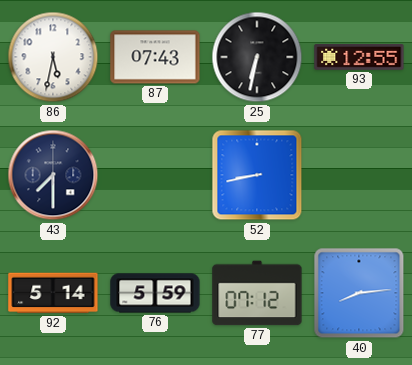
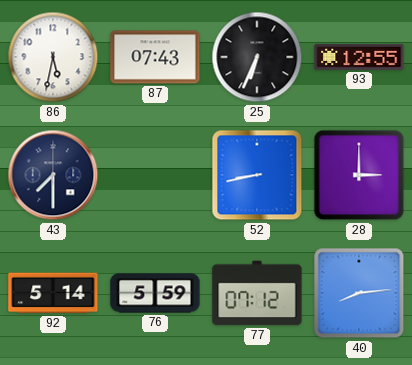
25: 6:32 -> 6:34 (257, 57)
28: none -> 3:00 (359, 175)
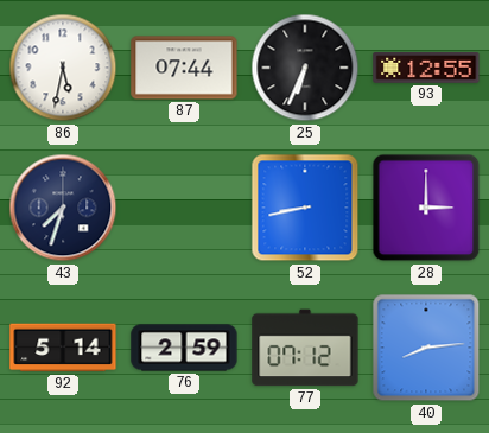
87: 07:43 -> 07:44 (184, 68)
43: 7:30 -> 7:33 (63, 208)
76: 5:59 -> 2:59 (184, 348)
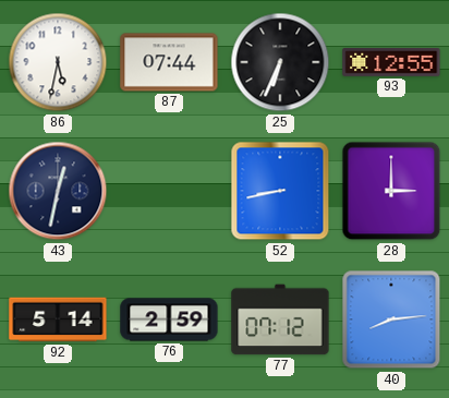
43: 7:33 -> 12:32 (58, 191)
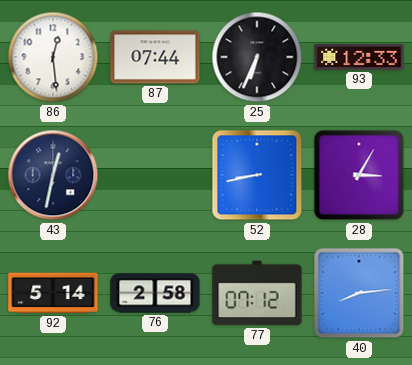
86: 5:32 -> 12:29 (53, 57)
93: 12:55 -> 12:33 (359, 57)
28: 3:00 -> 3:05 (359, 175)
76: 2:59 -> 2:58 (155, 293)
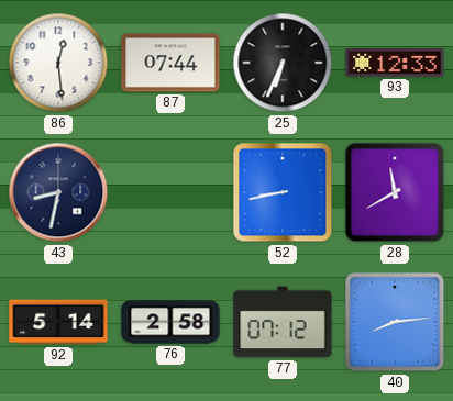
43: 12:32 -> 8:32 (58, 192)
28: 3:05 -> 11:40 (395, 192)
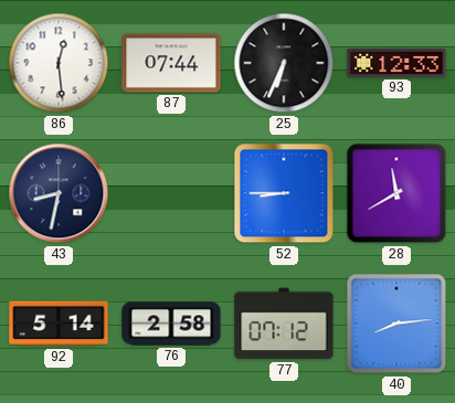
52: 8:43 -> 8:45 (284, 193)
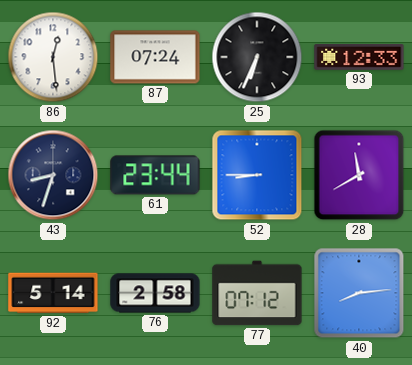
87: 07:44 -> 07:24 (155, 57)
43: 8:32 -> 8:33 (53, 175)
61: none -> 23:44 (155, 175)
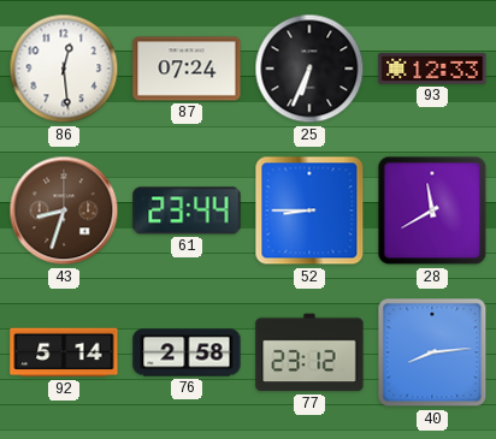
43 dial: navy -> brown (64, 210)
77: 07:12 -> 23:12 (309, 352)
